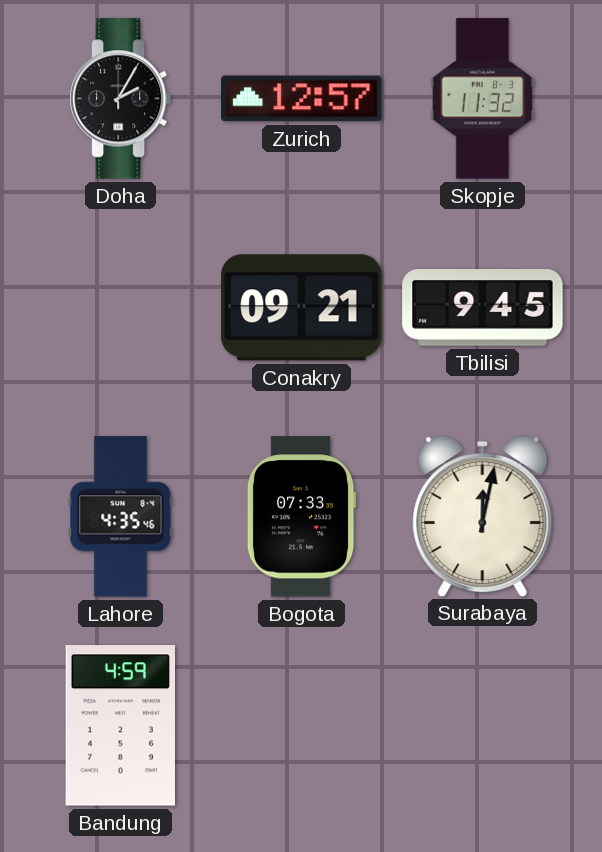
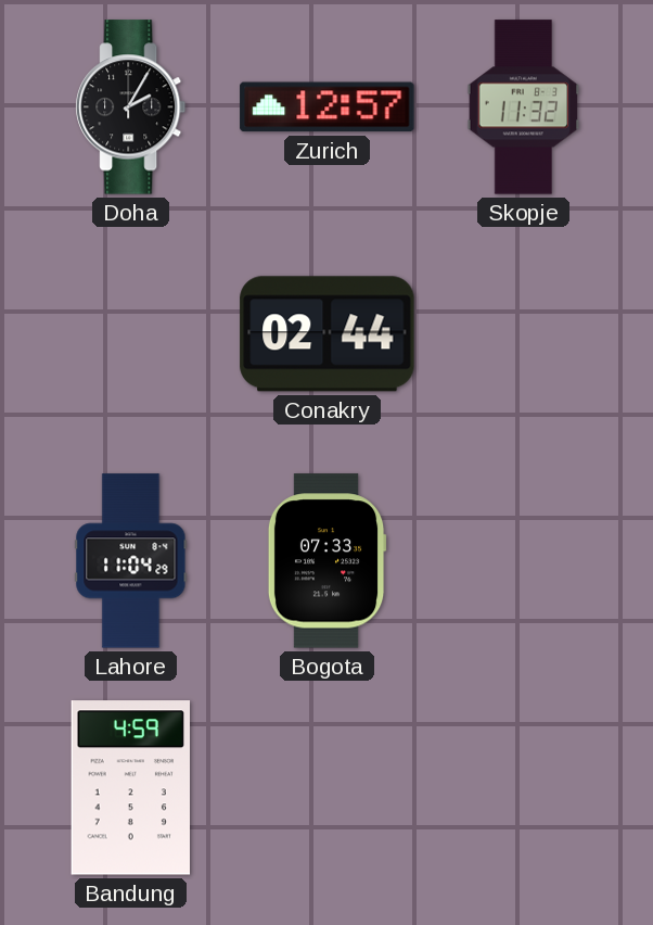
Conakry: 09:21 -> 02:44 (328, 334)
Tbilisi: 9:45 -> none (483, 308)
Lahore: 4:35 -> 11:04 (131, 561)
Surabaya: 12:02 -> none (483, 516)
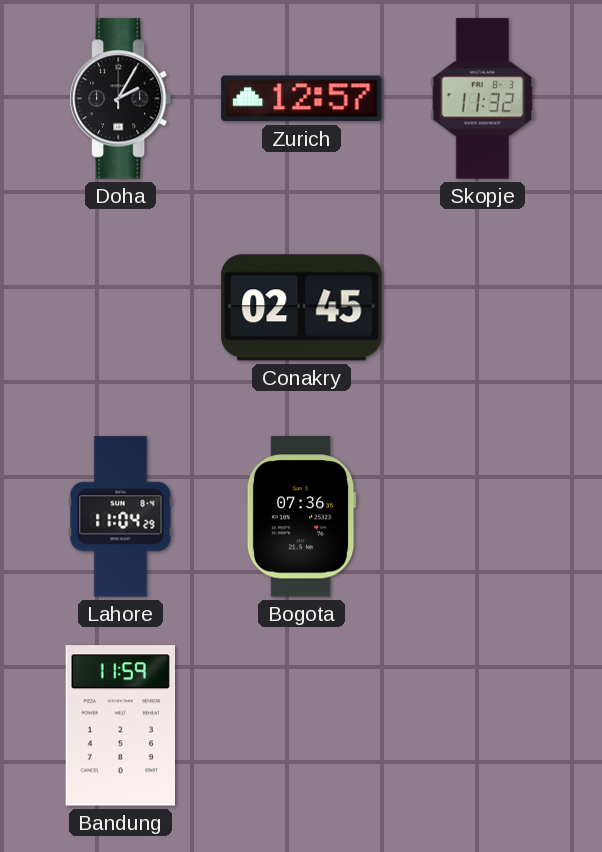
Conakry: 02:44 -> 02:45 (302, 308)
Bogota: 07:33 -> 07:36 (301, 517)
Bandung: 4:59 -> 11:59 (120, 726)
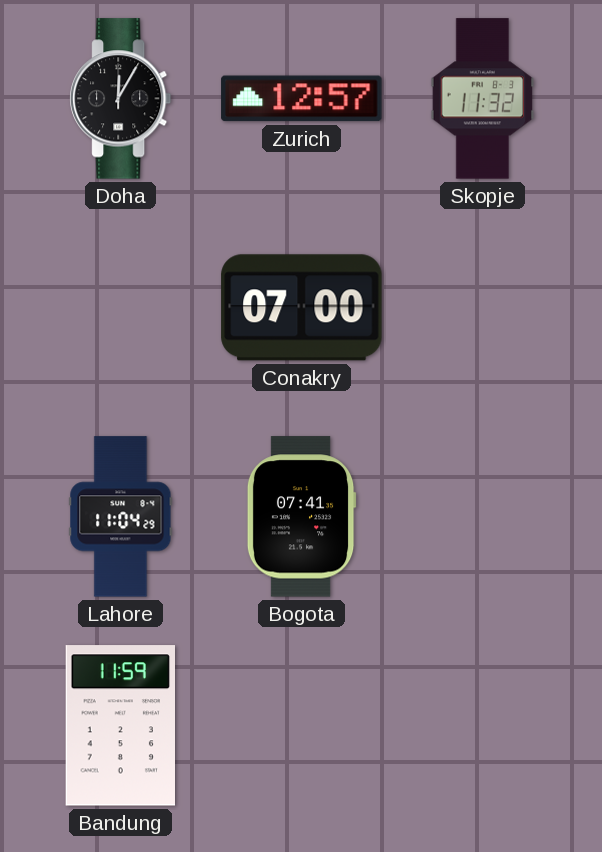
Doha: 2:05 -> 12:05 (121, 99)
Conakry: 02:45 -> 07:00 (302, 308)
Bogota: 07:36 -> 07:41 (301, 517)
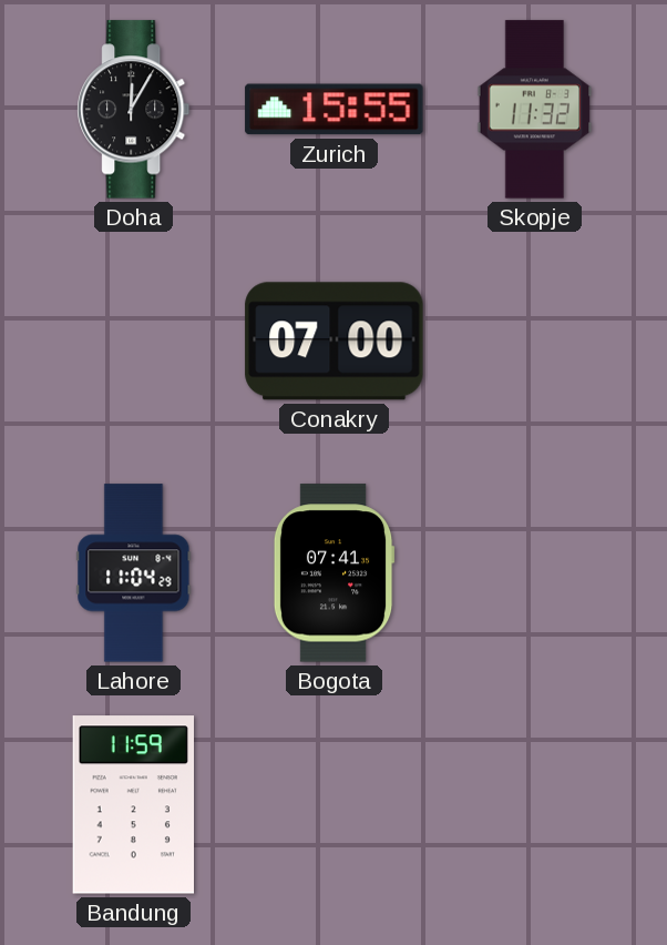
Zurich: 12:57 -> 15:55 (335, 110)
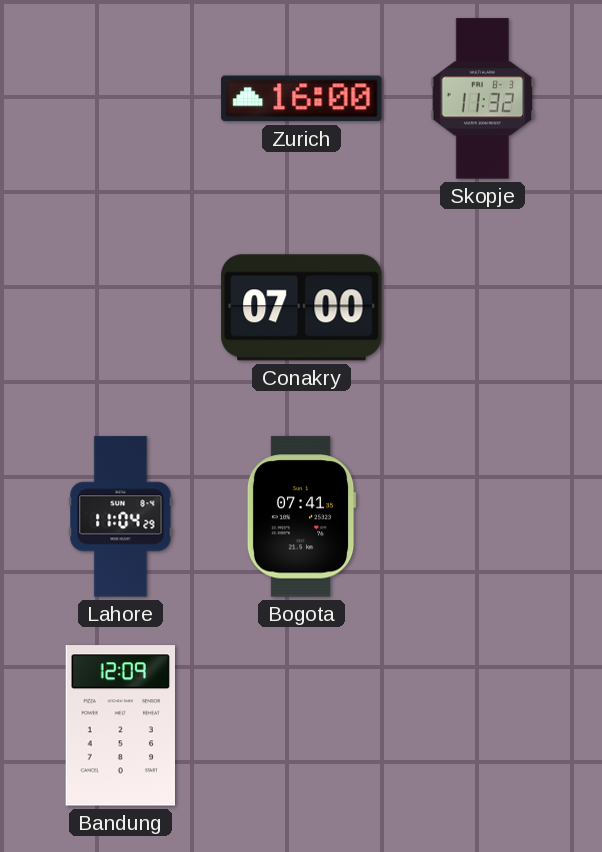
Doha: 12:05 -> none (134, 110)
Zurich: 15:55 -> 16:00 (302, 99)
Bandung: 11:59 -> 12:09 (120, 726)
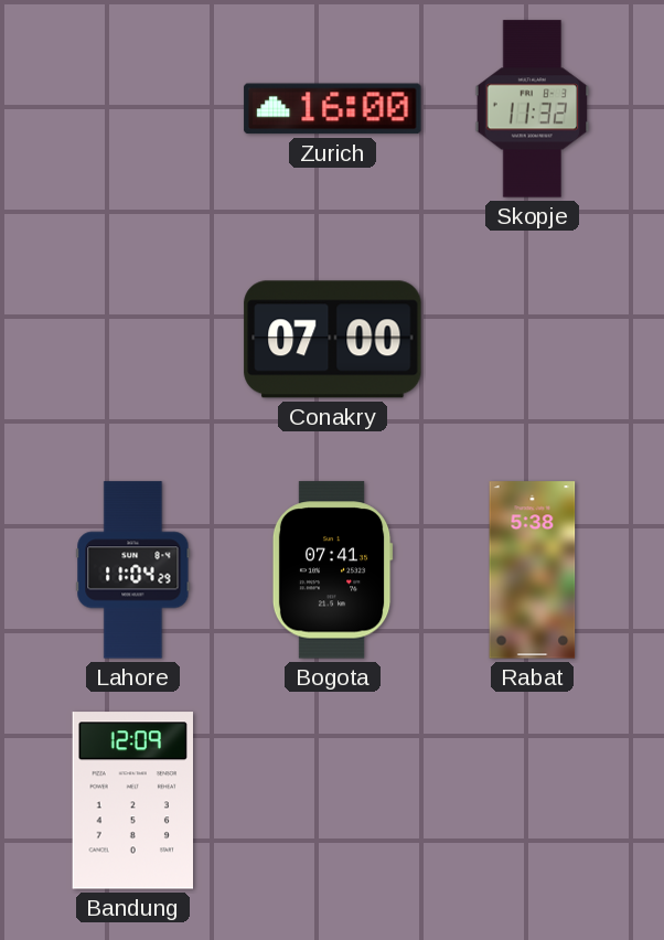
Rabat: none -> 5:38 (533, 570)
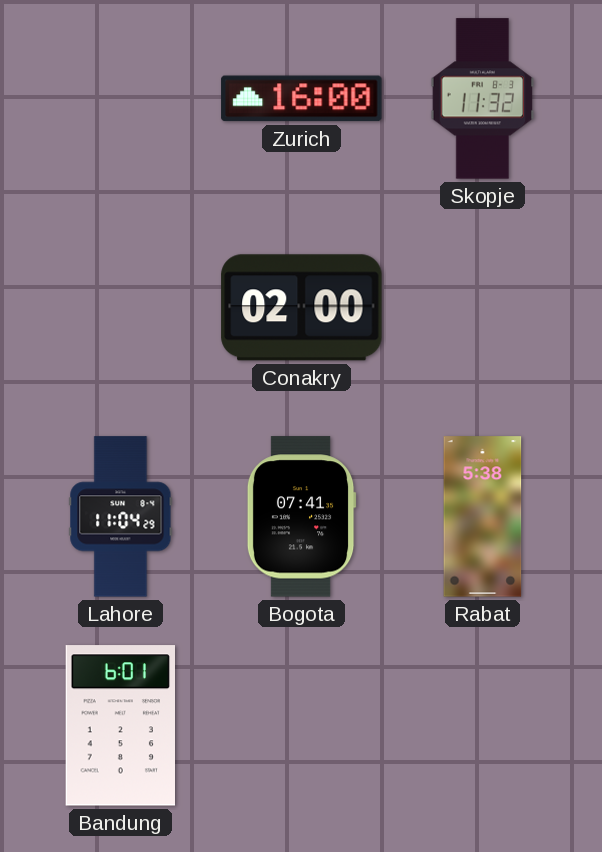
Conakry: 07:00 -> 02:00 (302, 308)
Bandung: 12:09 -> 6:01 (120, 726)
